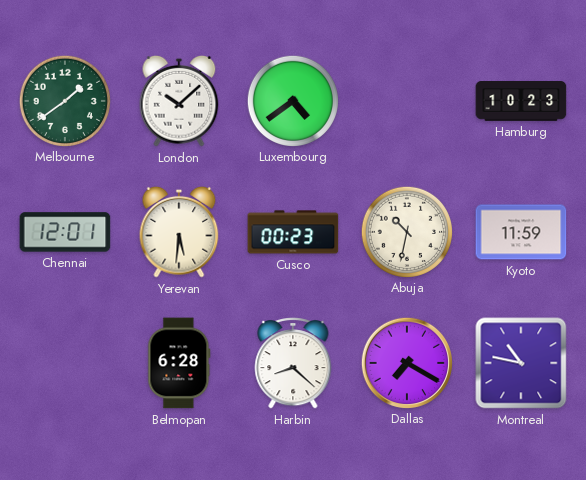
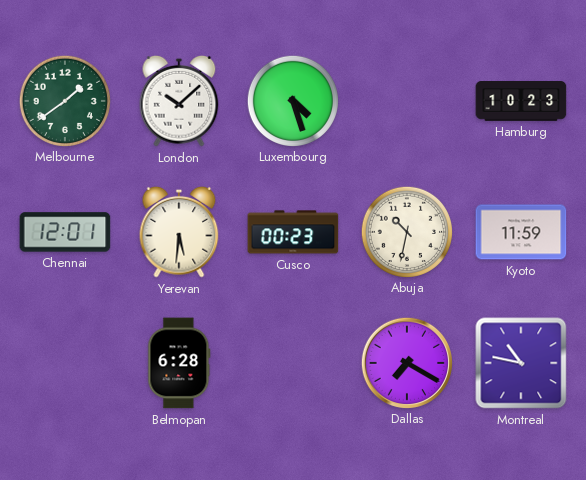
Luxembourg: 4:39 -> 4:27 (292, 100)
Harbin: 8:22 -> none (293, 364)
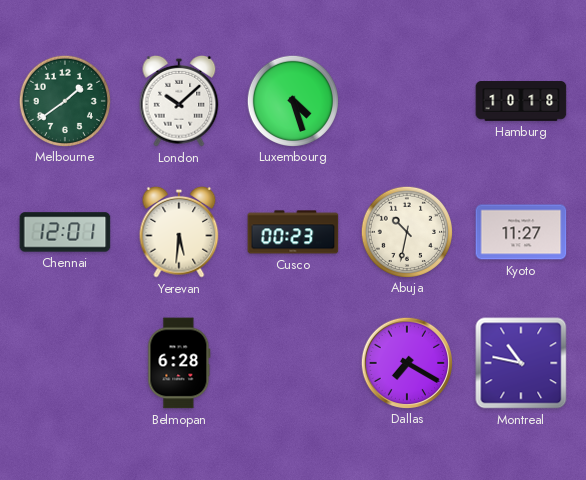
Hamburg: 10:23 -> 10:18 (521, 102)
Kyoto: 11:59 -> 11:27 (521, 232)
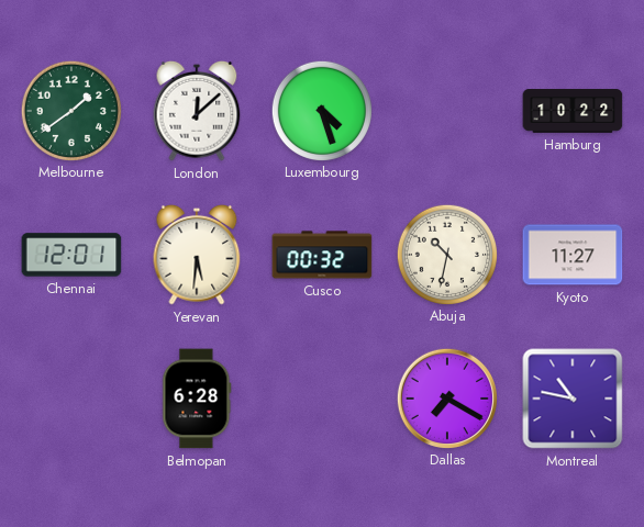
London: 10:08 -> 12:08 (197, 111)
Hamburg: 10:18 -> 10:22 (573, 112)
Cusco: 00:23 -> 00:32 (322, 255)
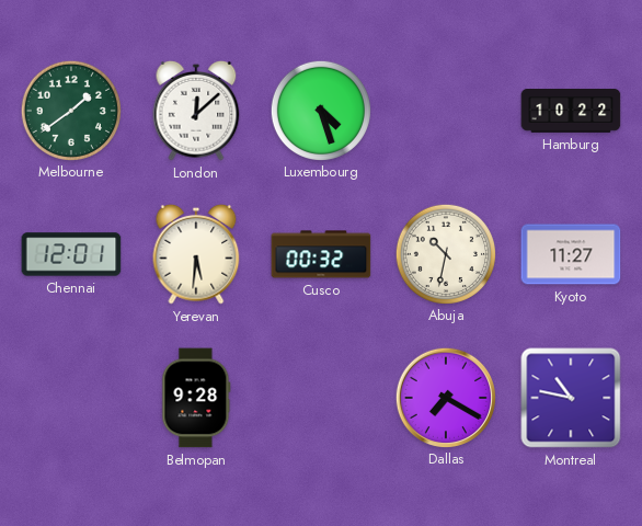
Belmopan: 6:28 -> 9:28 (196, 398)
